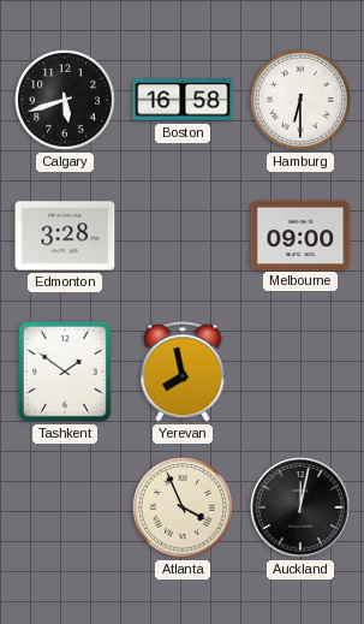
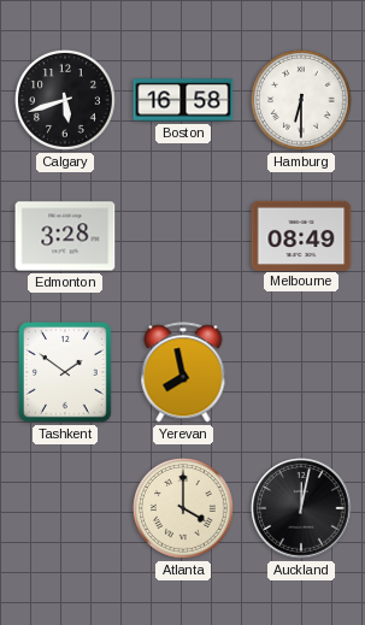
Melbourne: 09:00 -> 08:49 (301, 235)
Atlanta: 3:56 -> 4:00 (184, 509)
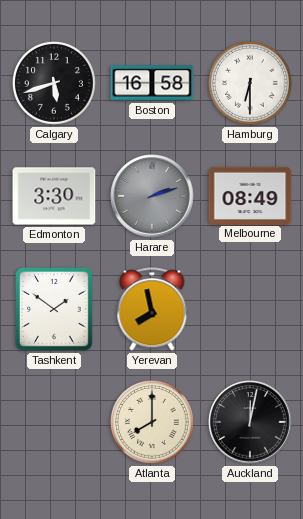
Edmonton: 3:28 -> 3:30 (54, 196)
Harare: none -> 2:12 (152, 196)
Atlanta: 4:00 -> 8:00 (153, 423)
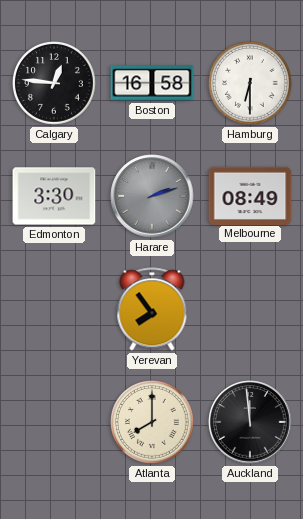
Calgary: 5:42 -> 12:46 (55, 84)
Tashkent: 1:51 -> none (55, 310)
Yerevan: 7:58 -> 7:54 (152, 309)
Auckland: 12:02 -> 11:59 (250, 422)
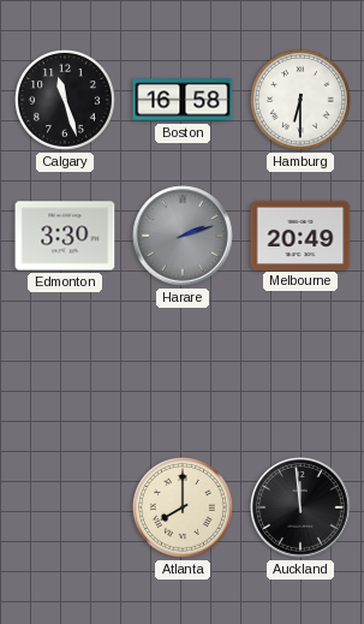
Calgary: 12:46 -> 11:27 (66, 101)
Melbourne: 08:49 -> 20:49 (300, 234)
Yerevan: 7:54 -> none (152, 309)
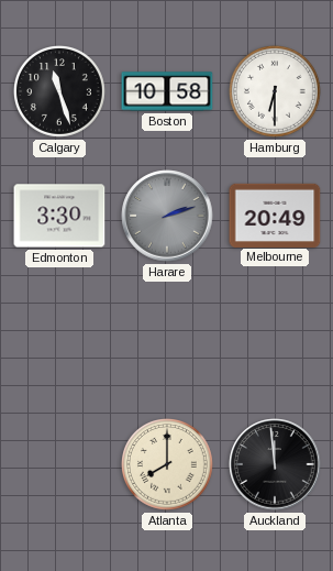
Boston: 16:58 -> 10:58 (167, 91)
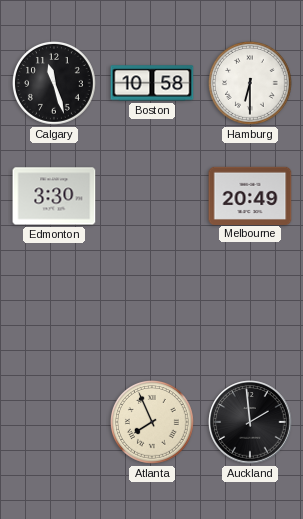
Harare: 2:12 -> none (167, 216)
Atlanta: 8:00 -> 7:56 (153, 423)
Auckland: 11:59 -> 1:59 (250, 422)
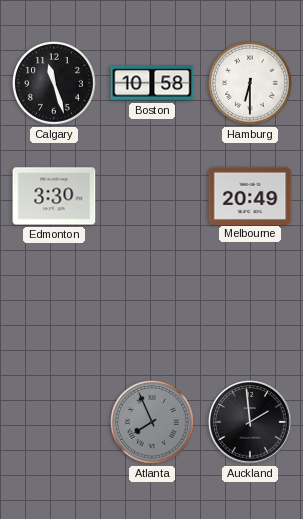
Atlanta dial: cream -> grey (153, 423)
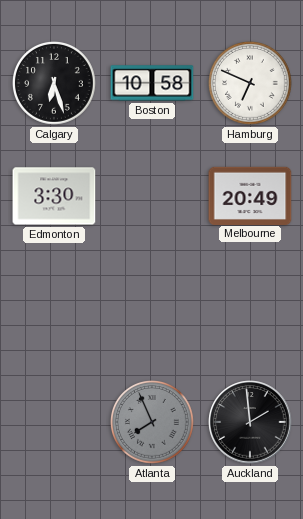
Calgary: 11:27 -> 6:27 (55, 84)
Hamburg: 6:30 -> 6:49 (251, 84)
